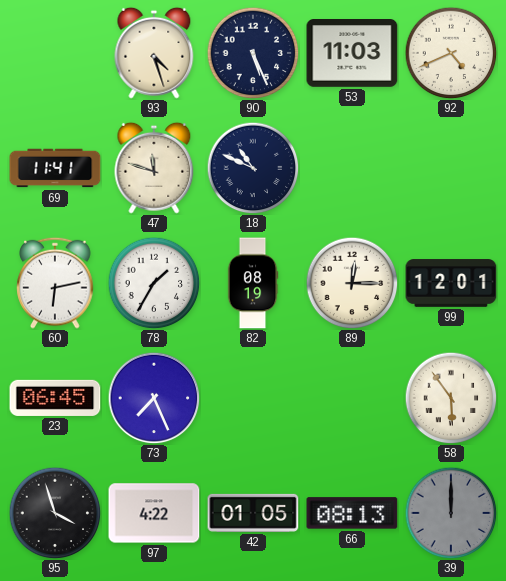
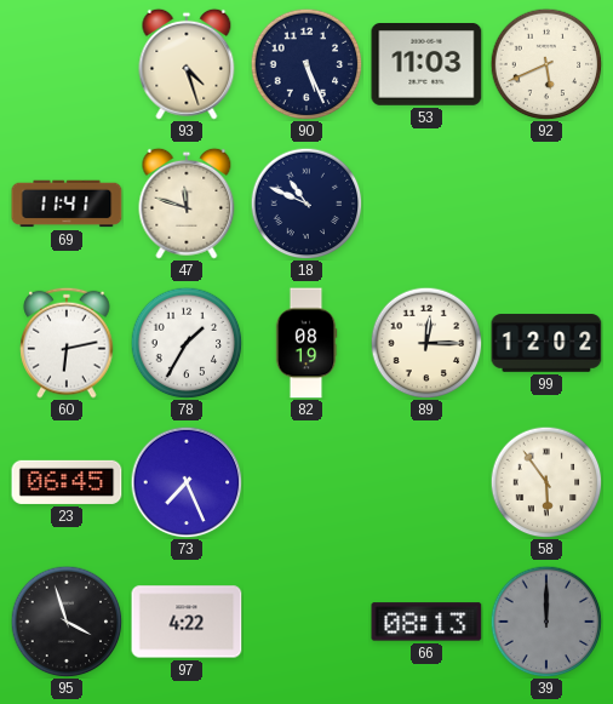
92: 4:41 -> 5:41 (546, 64)
99: 12:01 -> 12:02 (546, 343)
42: 01:05 -> none (253, 513)
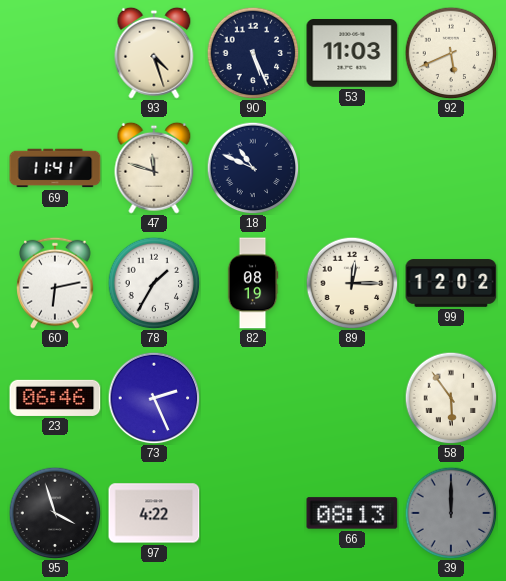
23: 06:45 -> 06:46 (55, 398)
73: 7:26 -> 2:26 (154, 398)
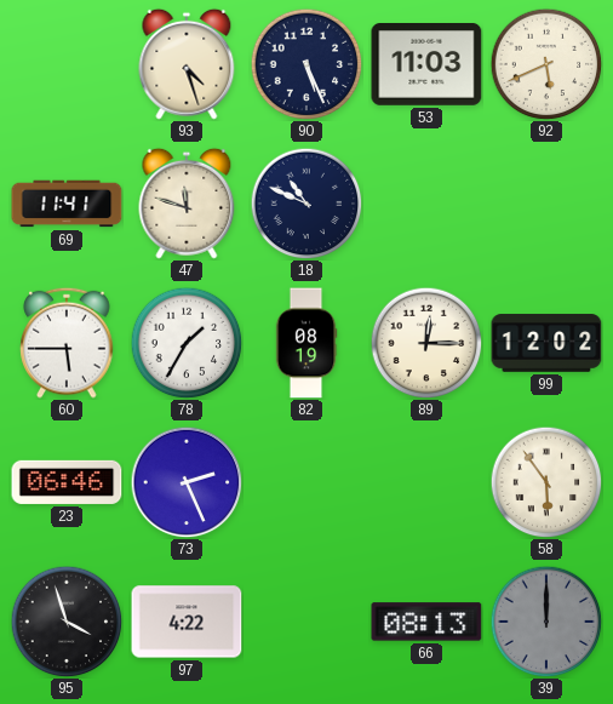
60: 6:13 -> 5:45 (67, 343)
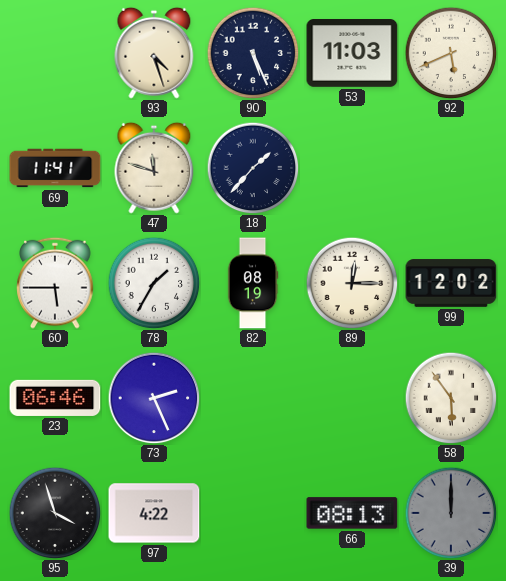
18: 10:49 -> 1:37 (253, 168)
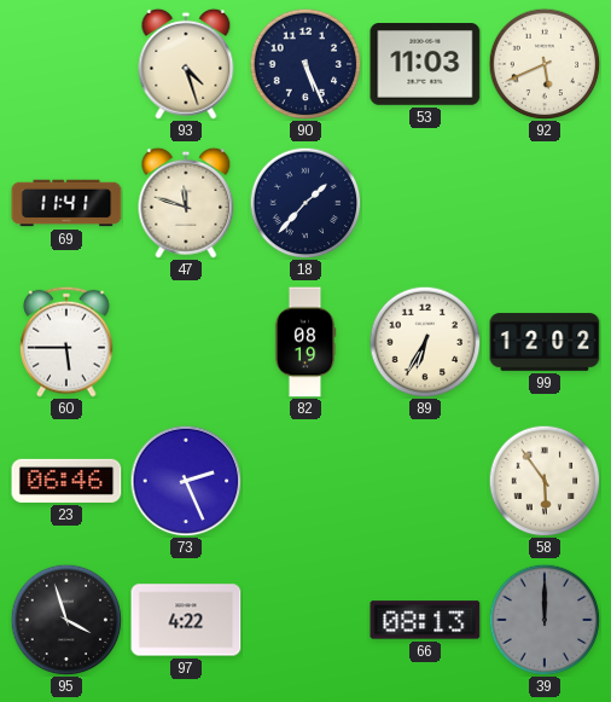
78: 1:35 -> none (154, 283)
89: 12:15 -> 6:35 (425, 342)
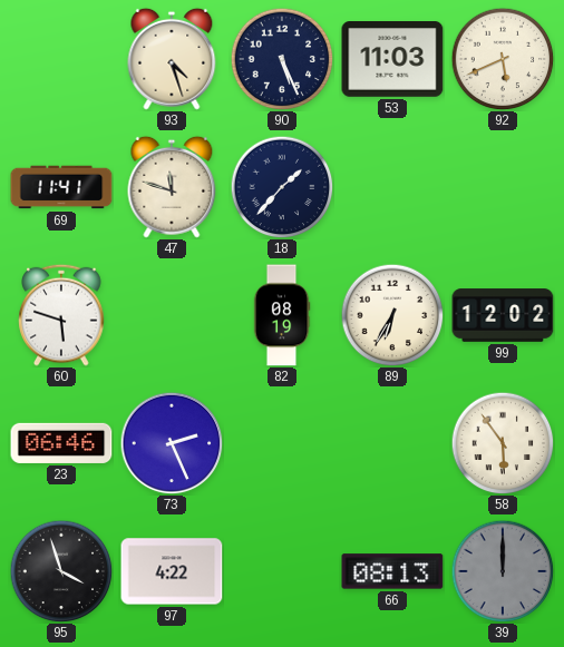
60: 5:45 -> 5:48 (61, 315)
